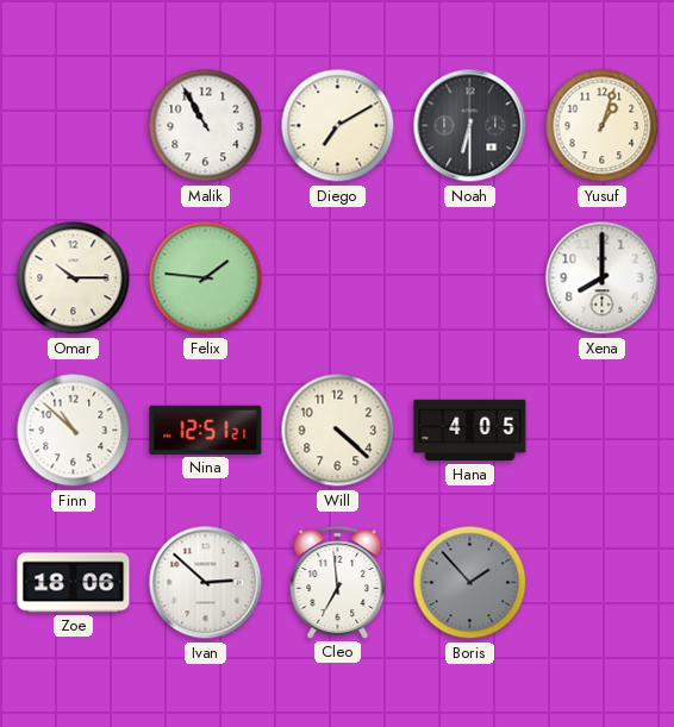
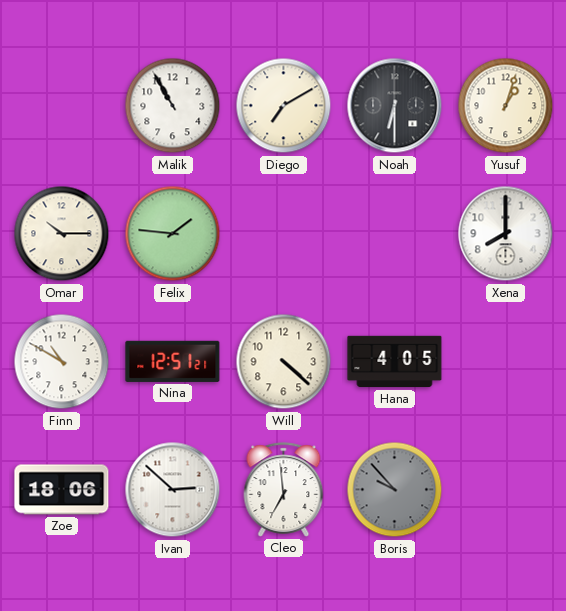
Finn: 10:52 -> 10:50 (62, 362)
Boris: 1:53 -> 9:53 (395, 490)
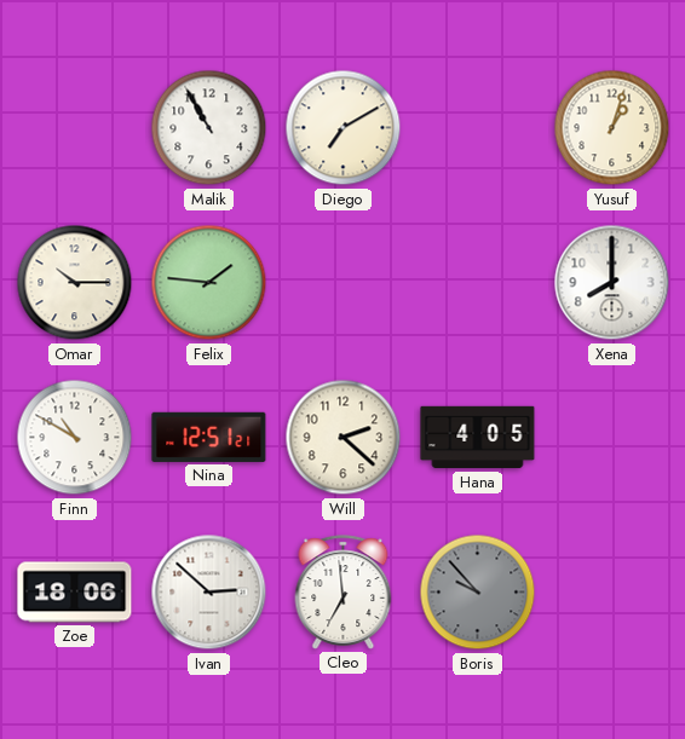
Noah: 6:30 -> none (395, 106)
Will: 4:22 -> 2:22 (344, 438)
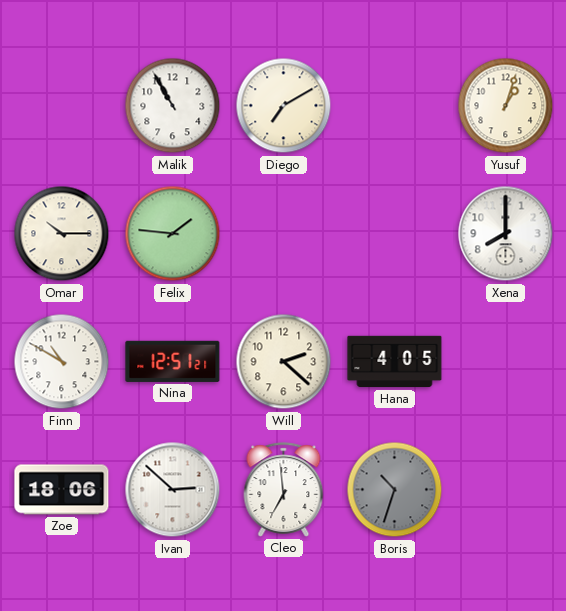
Boris: 9:53 -> 10:33 (395, 490)
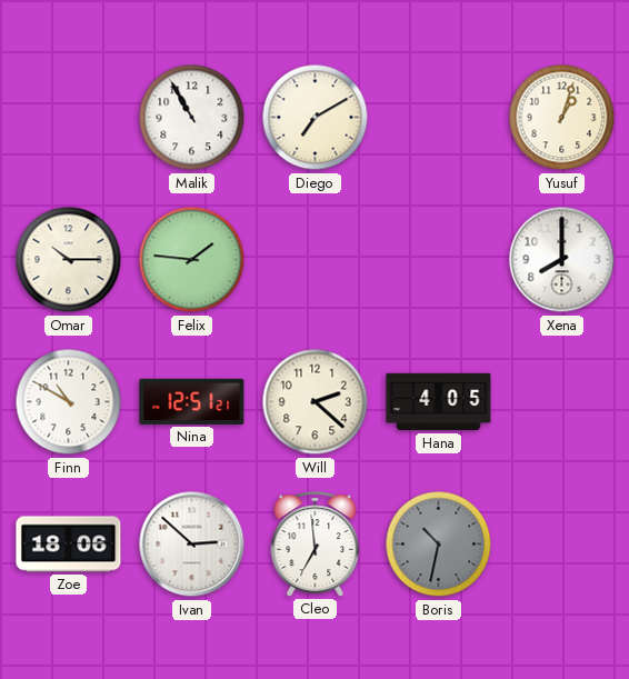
Boris: 10:33 -> 10:32 (439, 545)
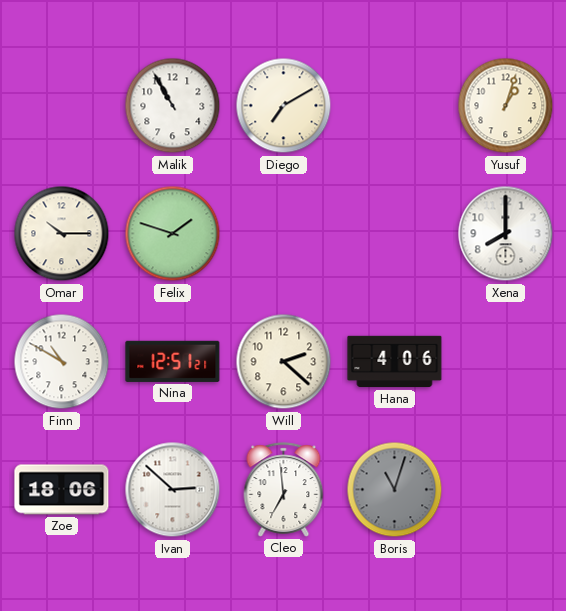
Felix: 1:46 -> 1:48 (173, 234)
Hana: 4:05 -> 4:06 (395, 362)
Boris: 10:32 -> 11:03 (395, 490)
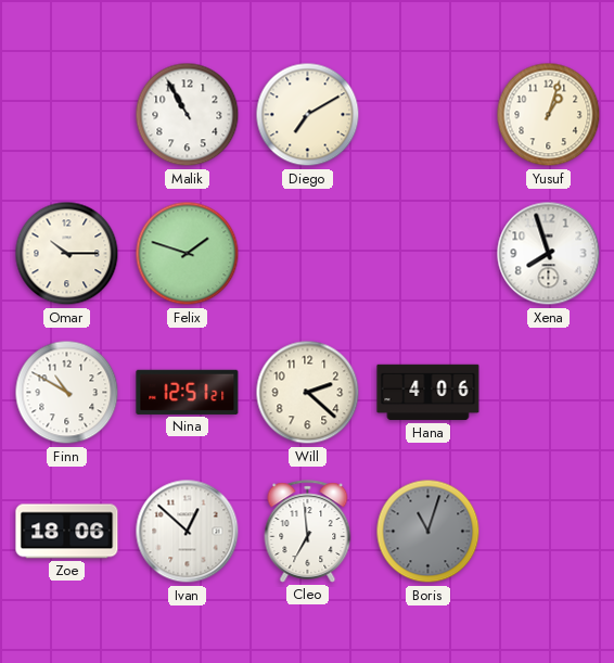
Xena: 8:00 -> 7:57 (549, 254)
Ivan: 2:52 -> 12:52 (188, 532)
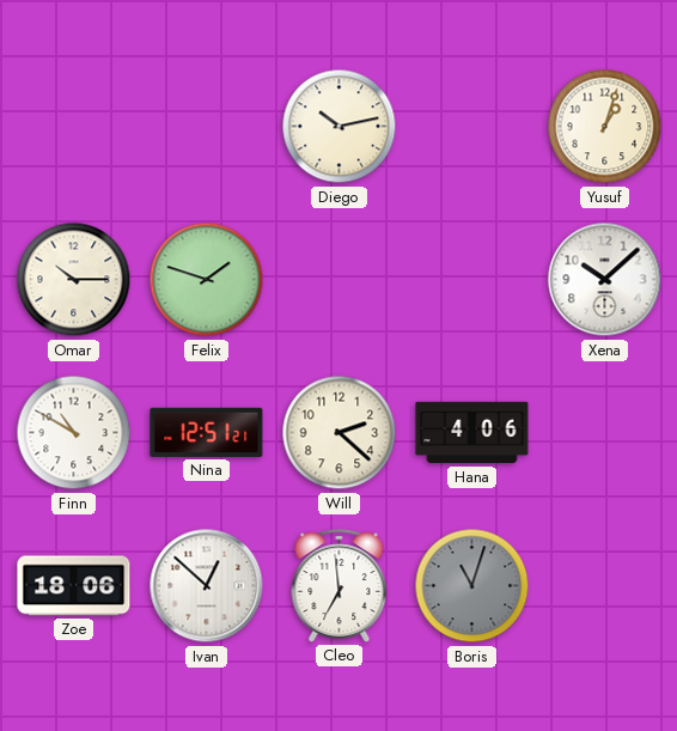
Malik: 10:55 -> none (188, 115)
Diego: 7:10 -> 10:13 (340, 127)
Xena: 7:57 -> 10:08 (605, 280)
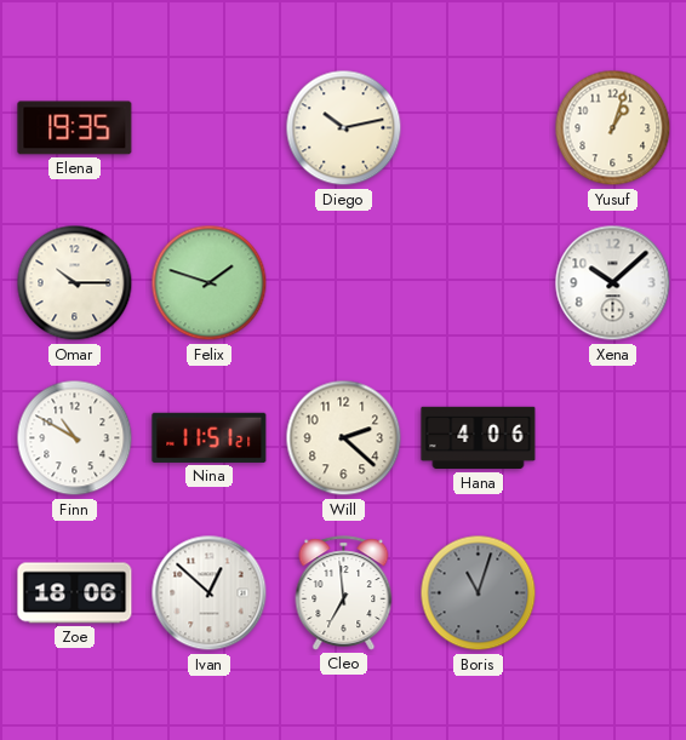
Elena: none -> 19:35 (75, 128)
Nina: 12:51 -> 11:51 (210, 437)
